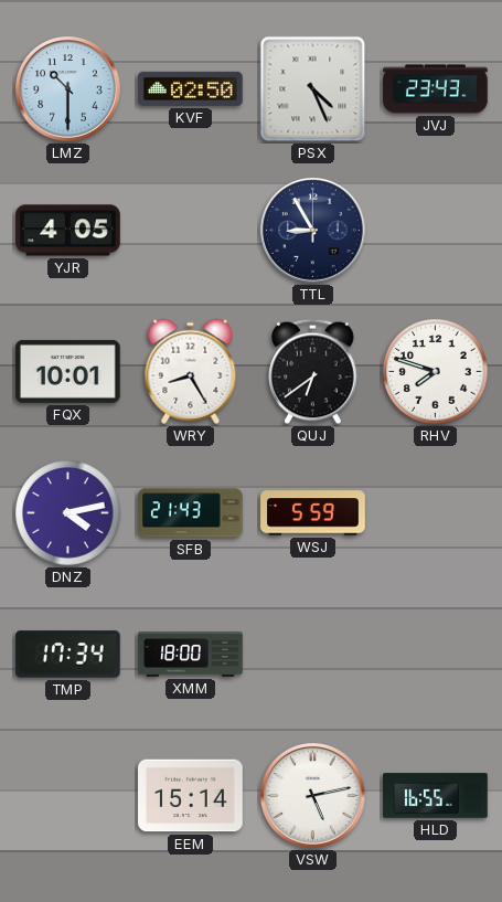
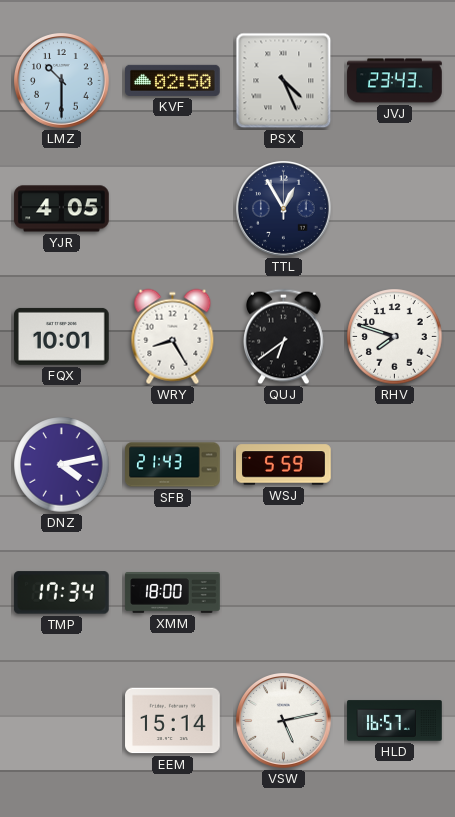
TTL: 8:55 -> 12:55 (284, 209)
HLD: 16:55 -> 16:57 (395, 721)
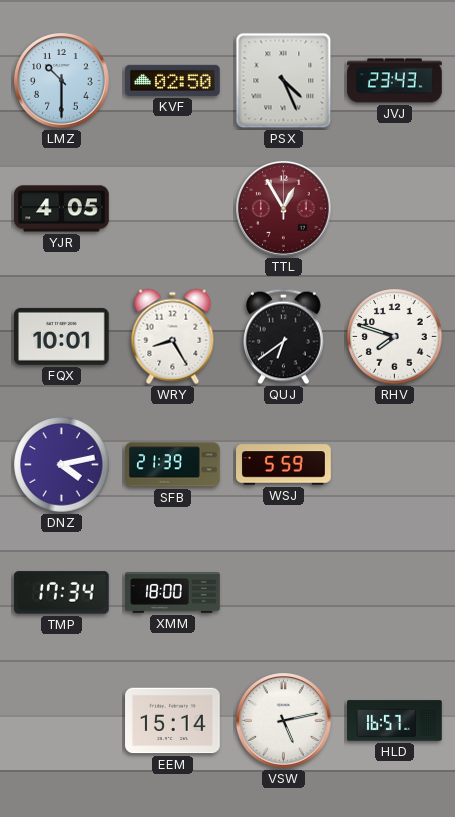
TTL dial: navy -> burgundy (284, 209)
SFB: 21:43 -> 21:39 (173, 465)
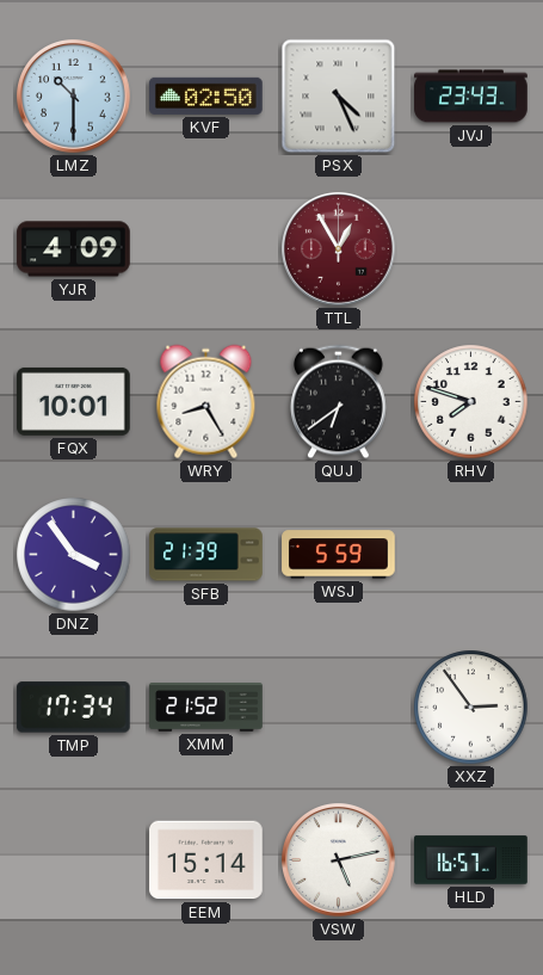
YJR: 4:05 -> 4:09 (74, 249)
DNZ: 4:13 -> 3:54 (74, 555)
XMM: 18:00 -> 21:52 (206, 708)
XXZ: none -> 2:54 (471, 708)
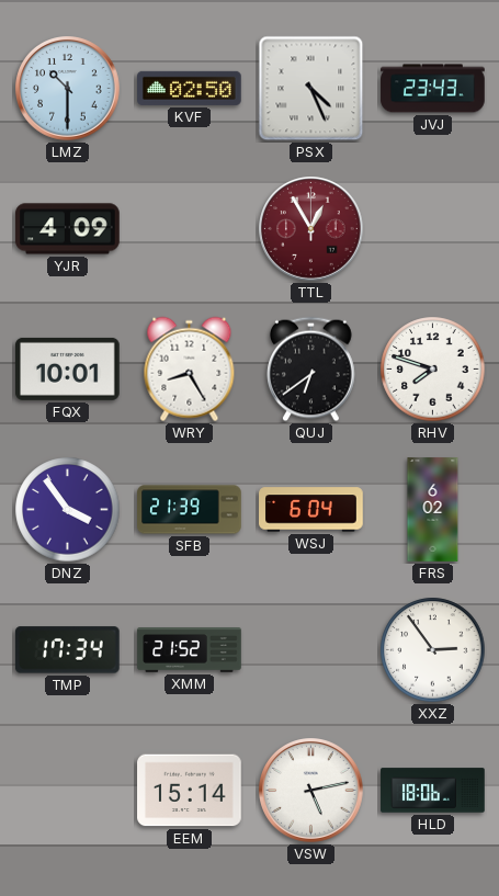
WSJ: 5:59 -> 6:04 (311, 510)
FRS: none -> 6:02 (433, 510)
HLD: 16:57 -> 18:06 (433, 791)
